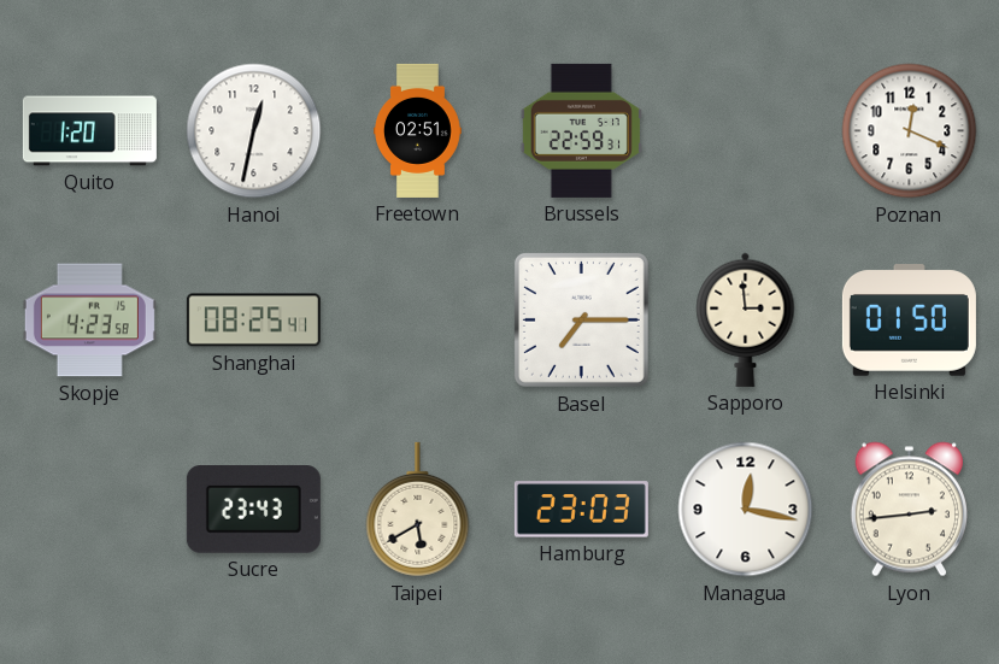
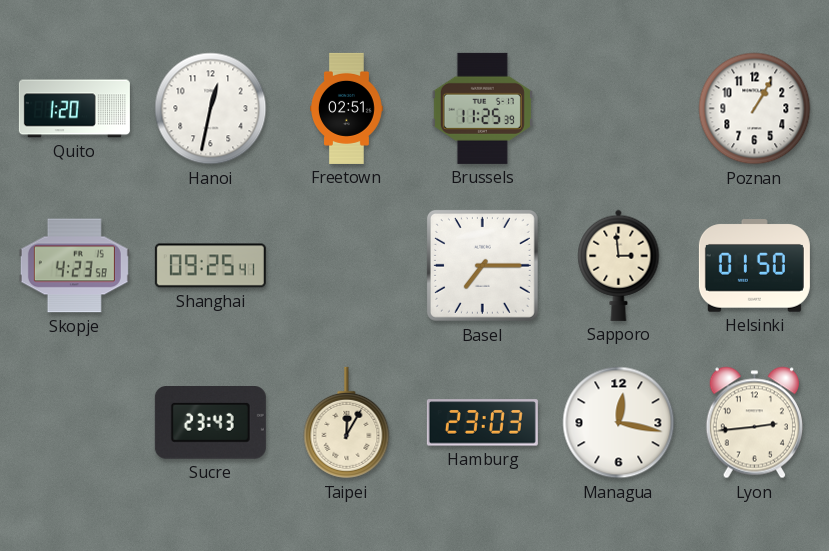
Brussels: 22:59 -> 11:25 (482, 108)
Poznan: 12:19 -> 1:05 (755, 109)
Shanghai: 08:25 -> 09:25 (210, 266)
Taipei: 5:40 -> 12:05 (347, 423)
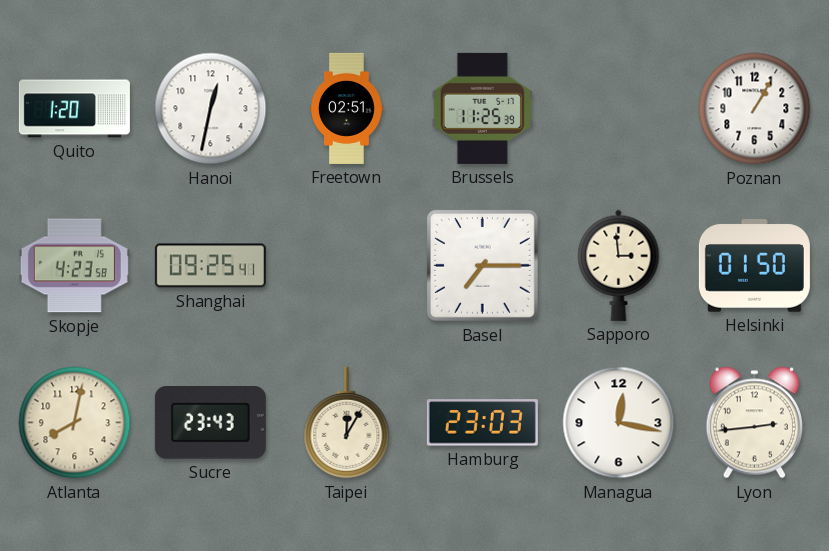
Atlanta: none -> 8:02 (75, 423)
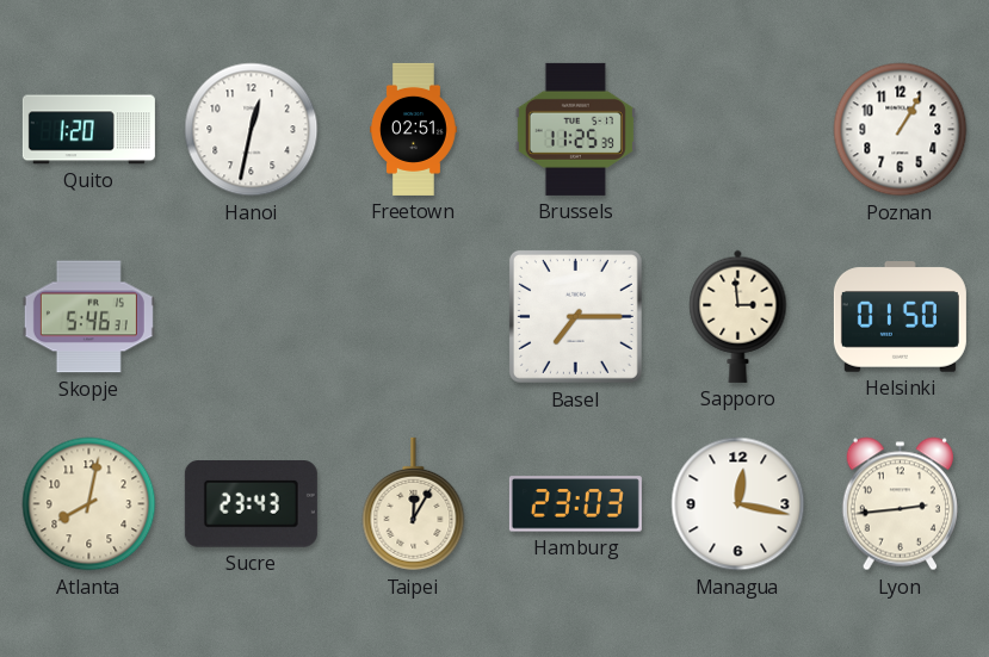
Skopje: 4:23 -> 5:46 (88, 317)
Shanghai: 09:25 -> none (210, 266)
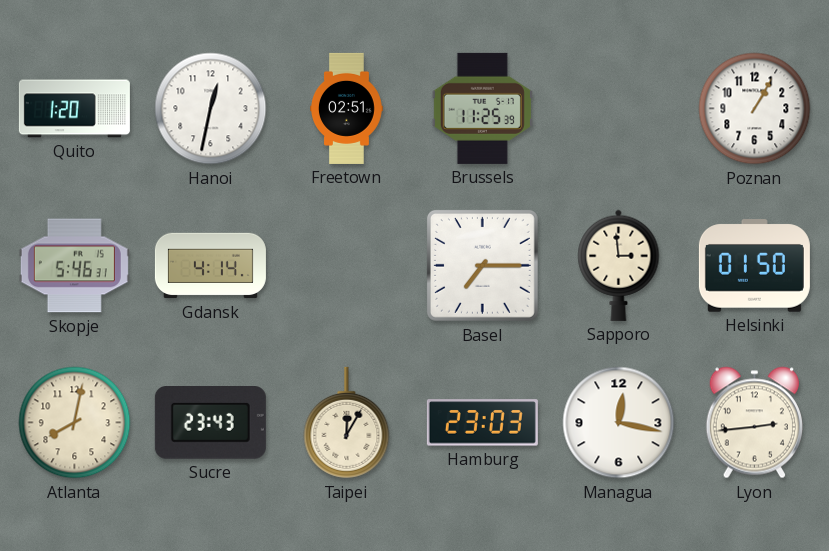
Gdansk: none -> 4:14 (210, 266)
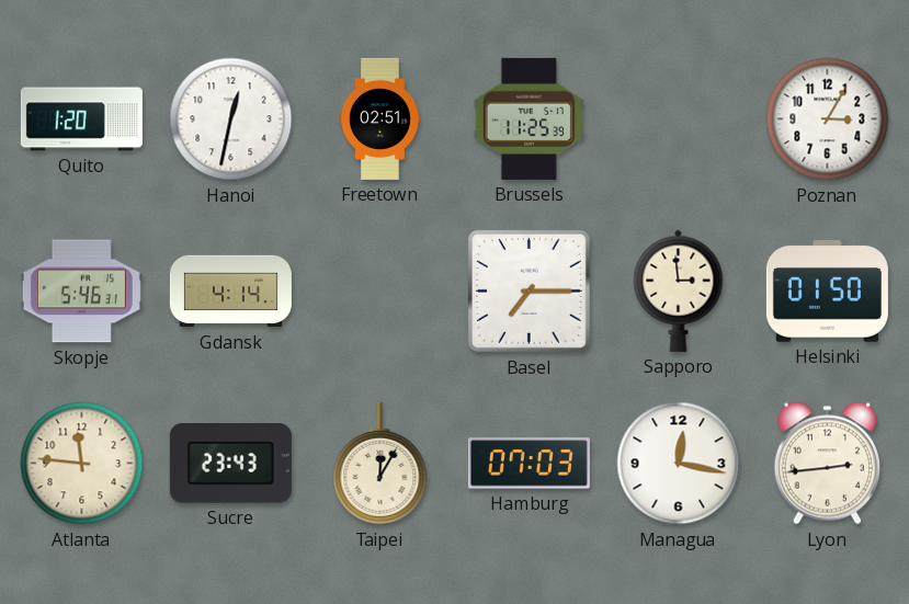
Poznan: 1:05 -> 3:05 (828, 119)
Atlanta: 8:02 -> 11:46 (82, 464)
Hamburg: 23:03 -> 07:03 (529, 464)
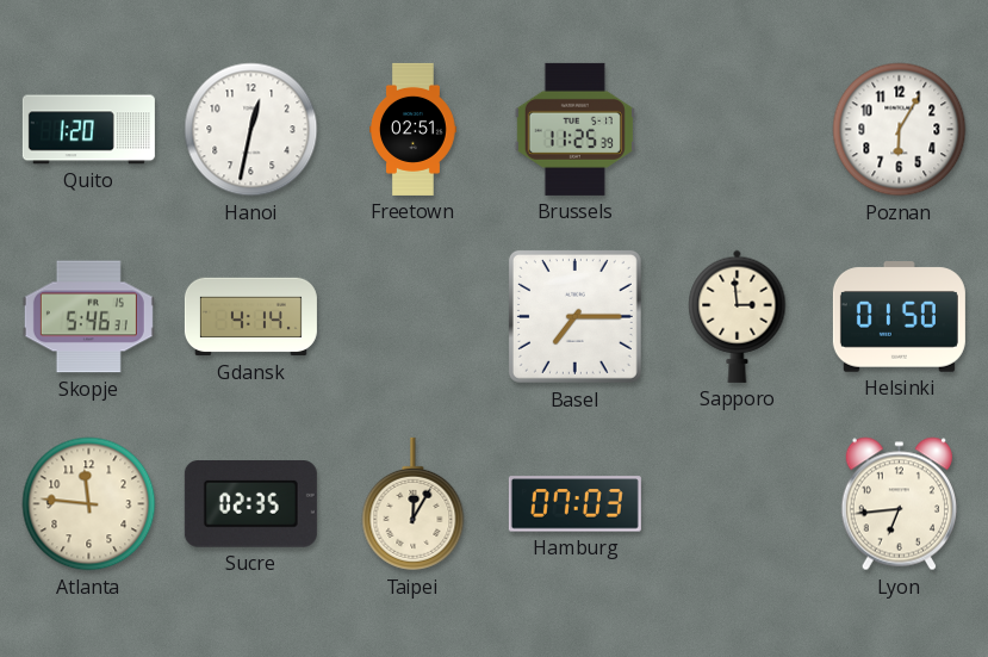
Poznan: 3:05 -> 6:05 (900, 130)
Sucre: 23:43 -> 02:35 (250, 504)
Managua: 12:17 -> none (679, 464)
Lyon: 2:44 -> 6:44 (899, 504)
